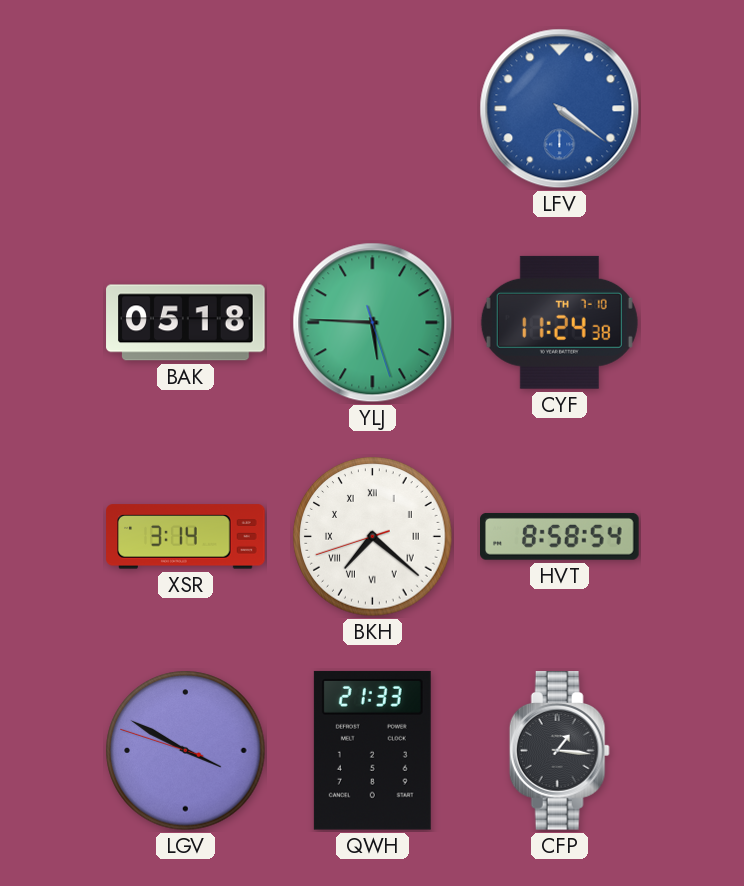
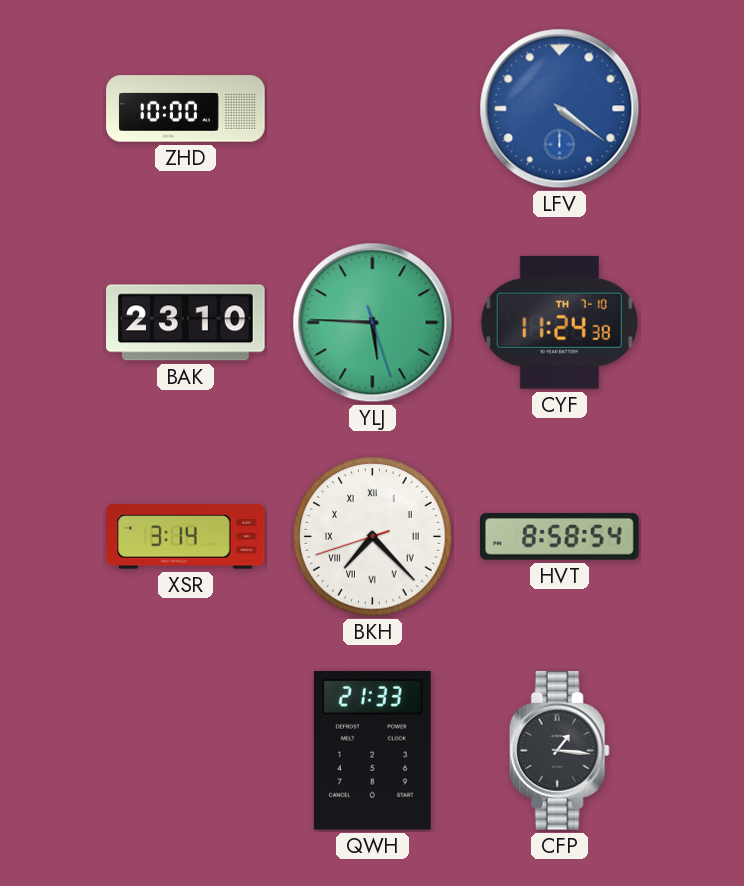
ZHD: none -> 10:00 (186, 109)
BAK: 05:18 -> 23:10 (186, 323)
BKH: 7:21 -> 7:22 (373, 537)
LGV: 3:49 -> none (186, 751)
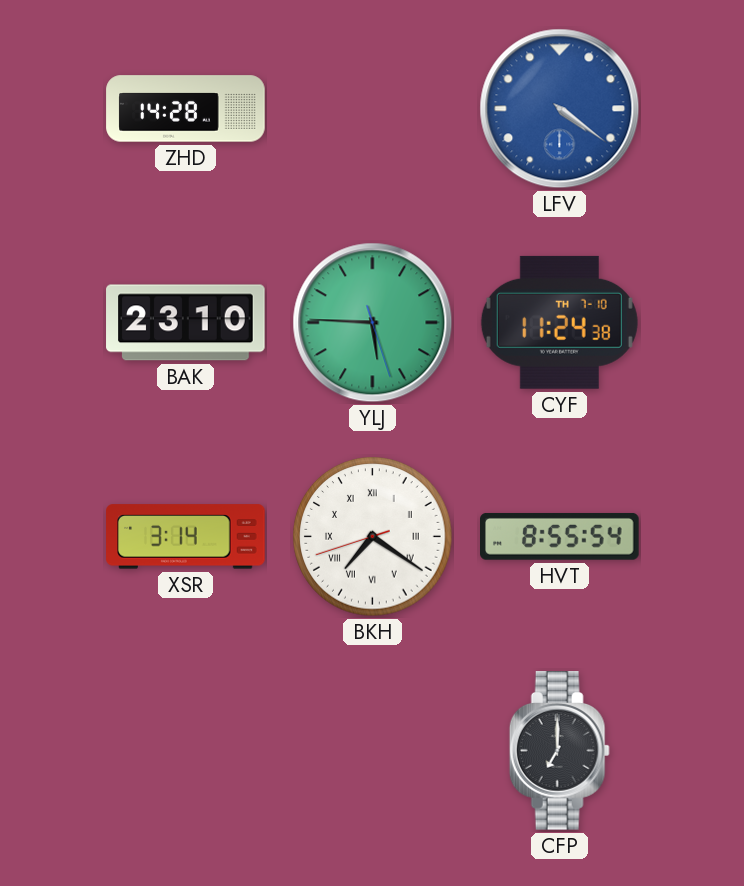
ZHD: 10:00 -> 14:28 (186, 109)
BKH: 7:22 -> 7:20 (373, 537)
HVT: 8:58 -> 8:55 (560, 536)
QWH: 21:33 -> none (372, 750)
CFP: 1:16 -> 7:00 (559, 751)
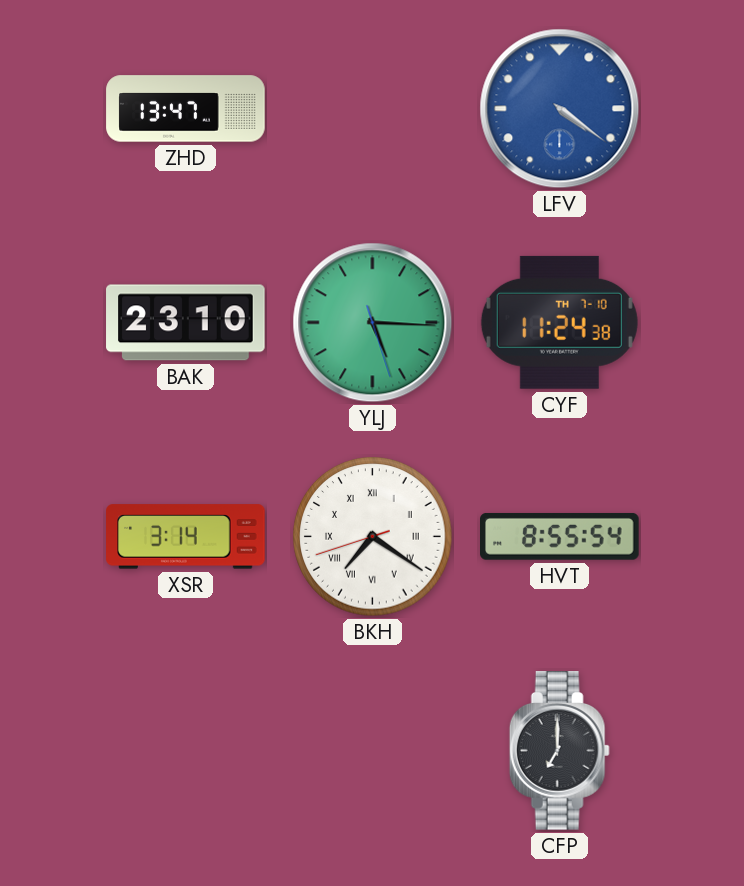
ZHD: 14:28 -> 13:47 (186, 109)
YLJ: 5:45 -> 5:15 (373, 323)
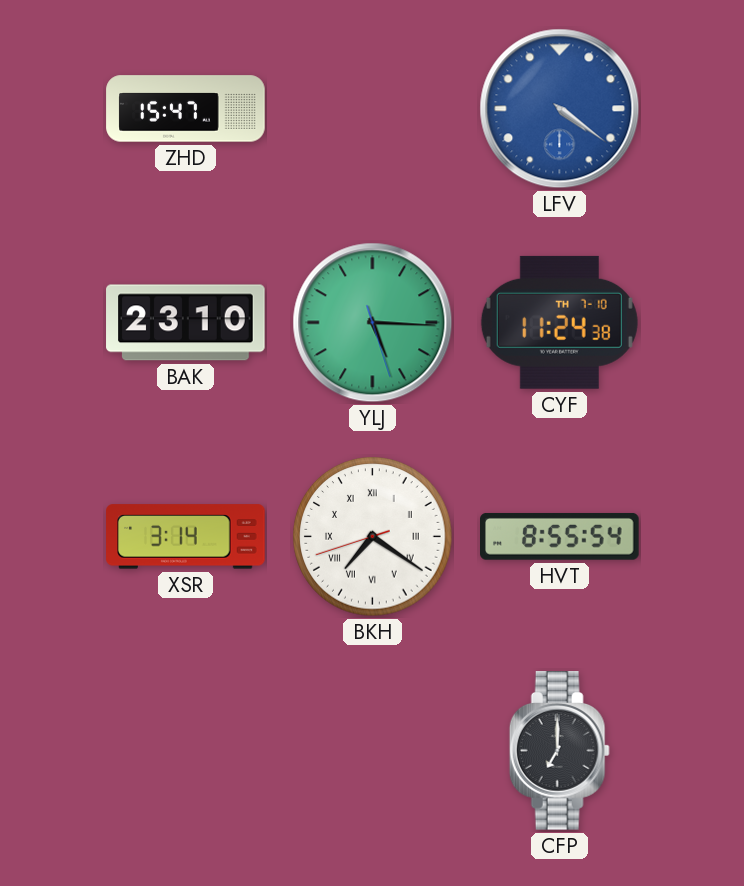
ZHD: 13:47 -> 15:47 (186, 109)
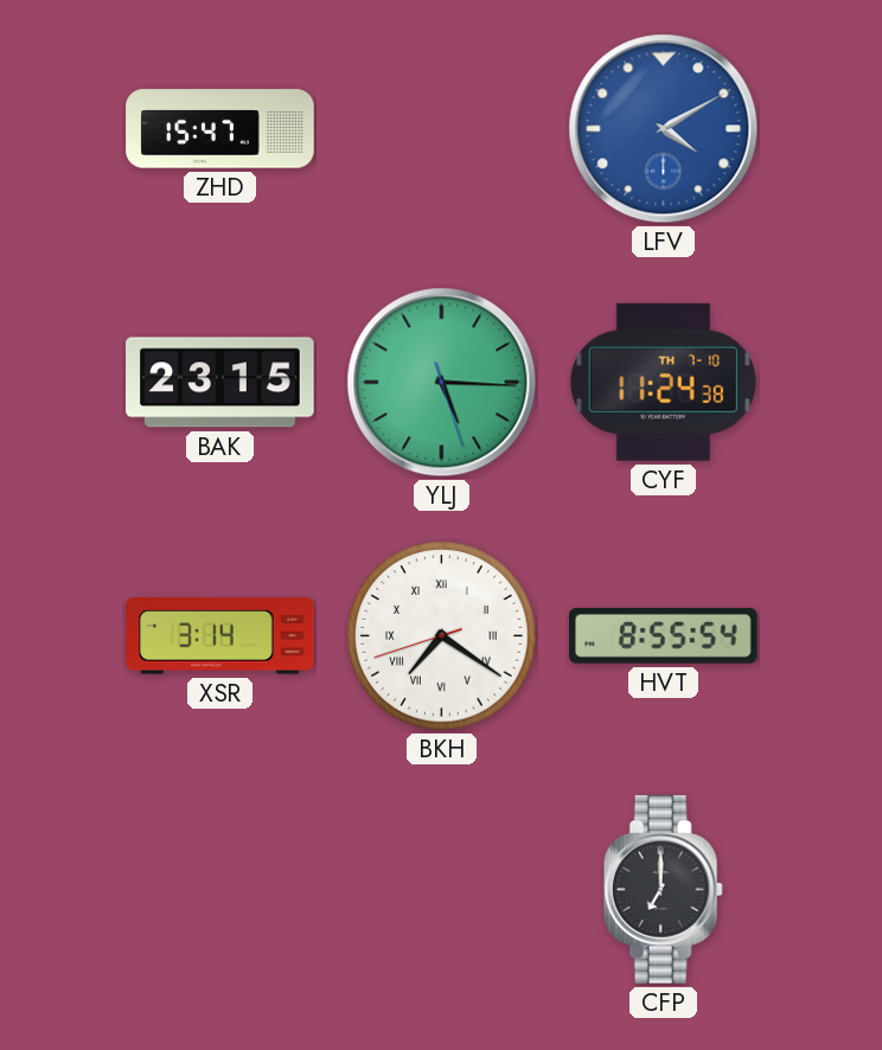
LFV: 4:21 -> 4:10 (664, 129)
BAK: 23:10 -> 23:15 (220, 383)
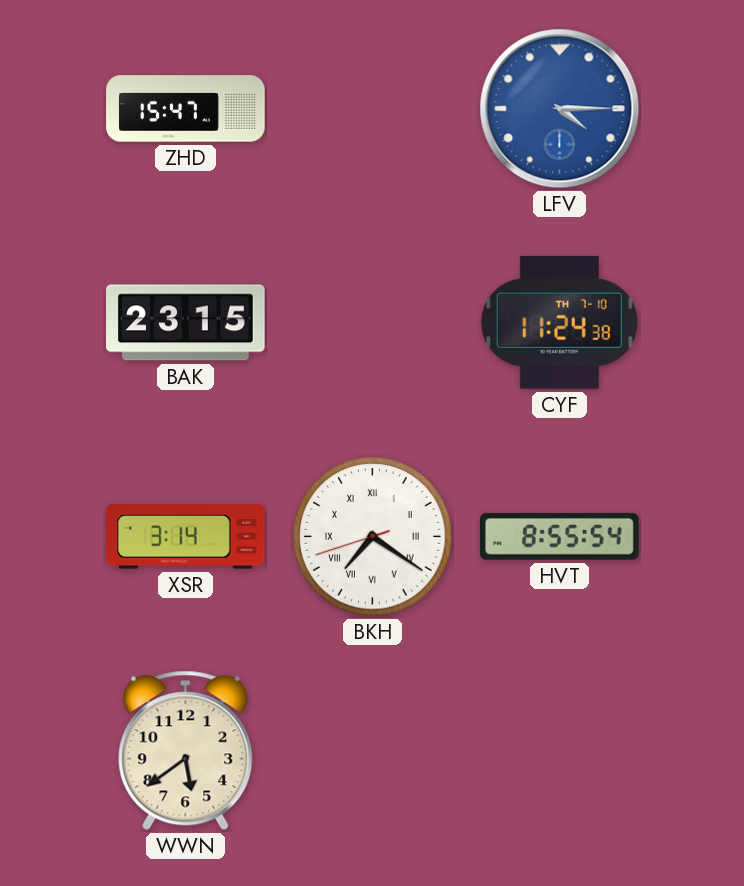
LFV: 4:10 -> 4:15 (560, 109)
YLJ: 5:15 -> none (442, 383)
WWN: none -> 5:39 (186, 751)
CFP: 7:00 -> none (663, 890)
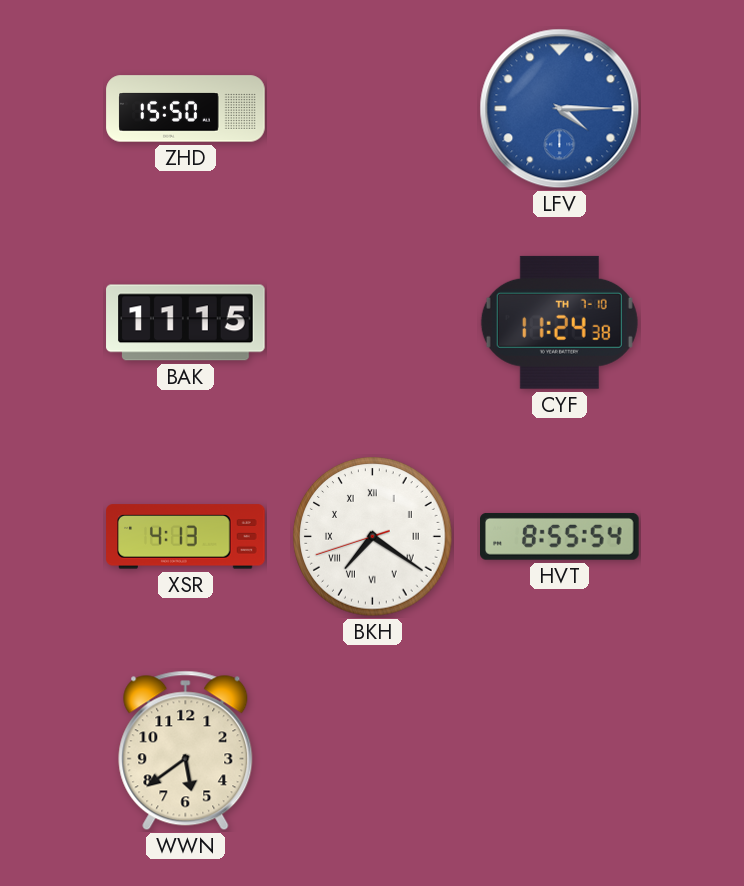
ZHD: 15:47 -> 15:50 (186, 109)
BAK: 23:15 -> 11:15 (186, 323)
XSR: 3:14 -> 4:13 (186, 537)
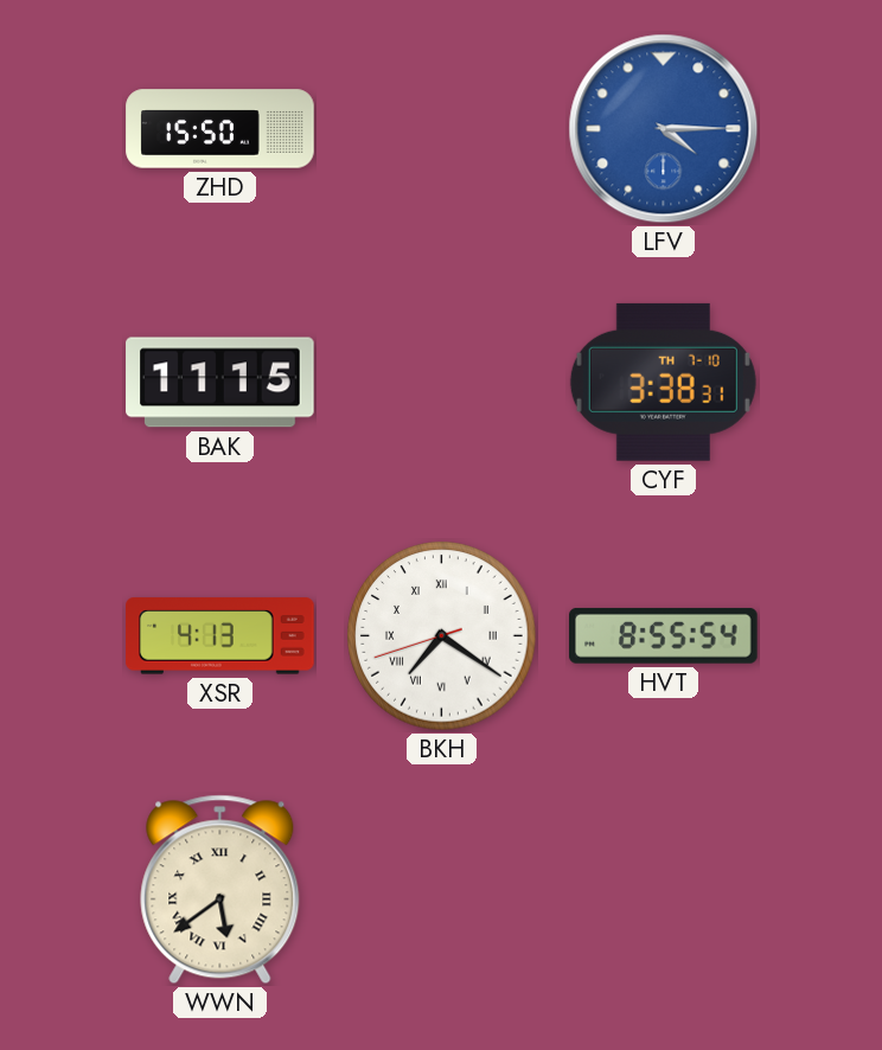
CYF: 11:24 -> 3:38 (663, 382)
WWN numerals: Arabic -> Roman (220, 890)
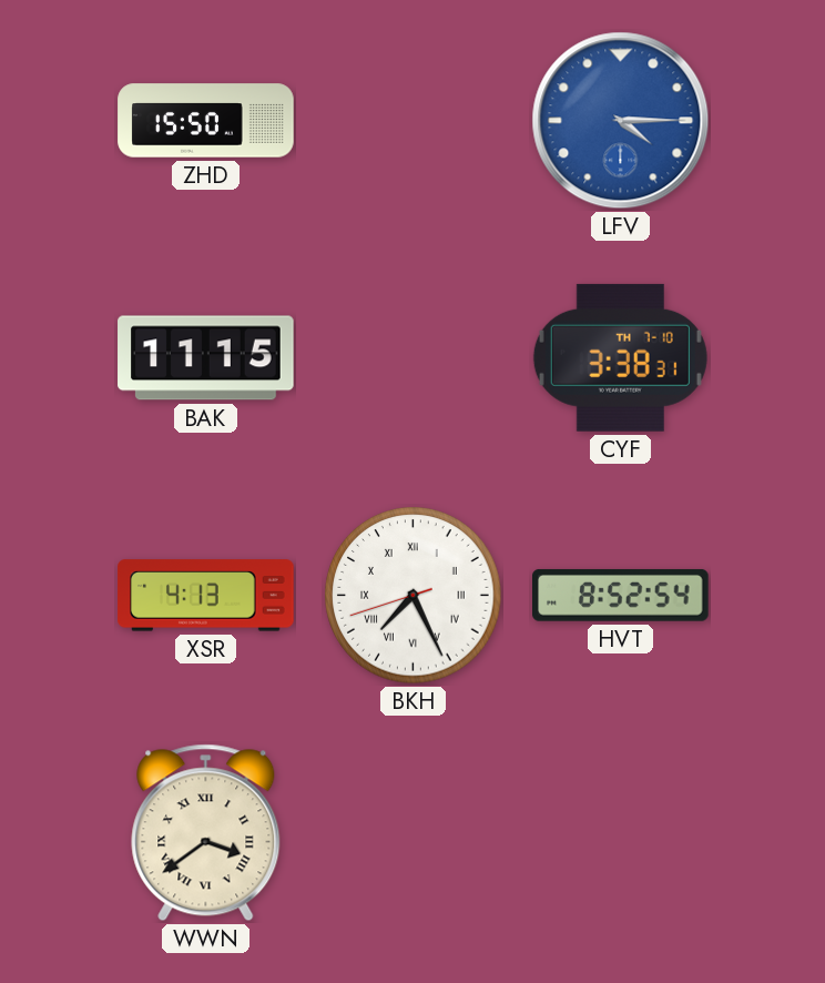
BKH: 7:20 -> 7:25 (414, 596)
HVT: 8:55 -> 8:52 (621, 595)
WWN: 5:39 -> 3:39 (206, 833)
